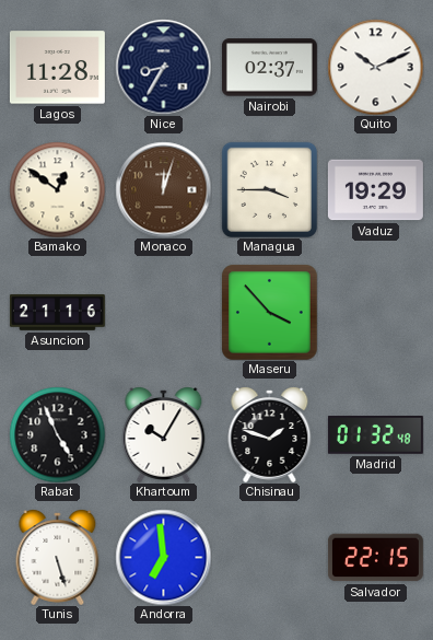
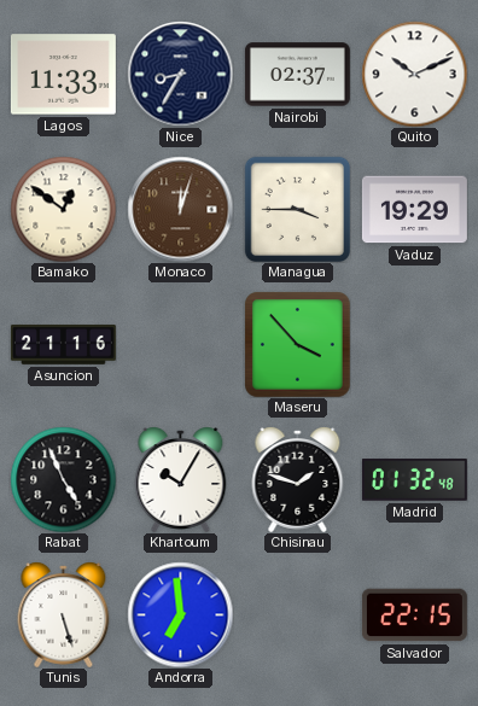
Lagos: 11:28 -> 11:33 (63, 75)
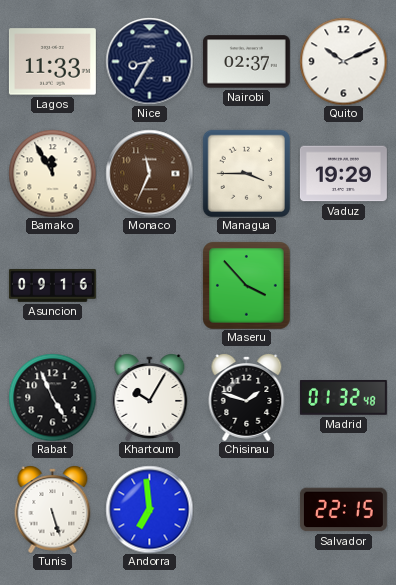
Bamako: 12:51 -> 11:55 (52, 173)
Monaco: 12:03 -> 11:34 (149, 173)
Asuncion: 21:16 -> 09:16 (52, 285)
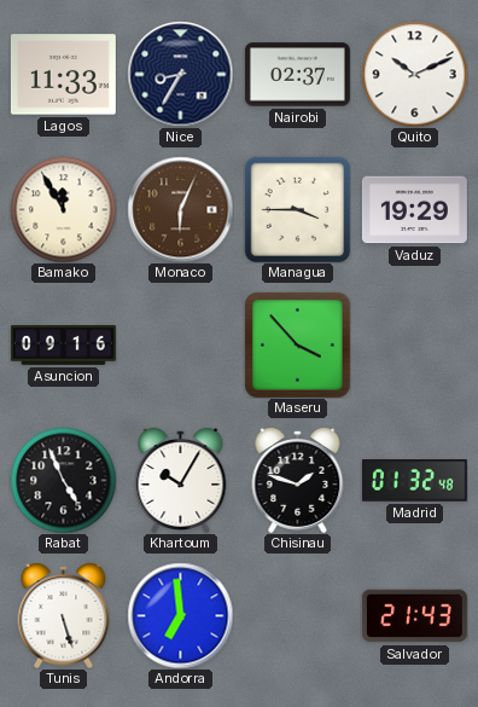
Monaco: 11:34 -> 6:04 (180, 209)
Salvador: 22:15 -> 21:43 (414, 616)
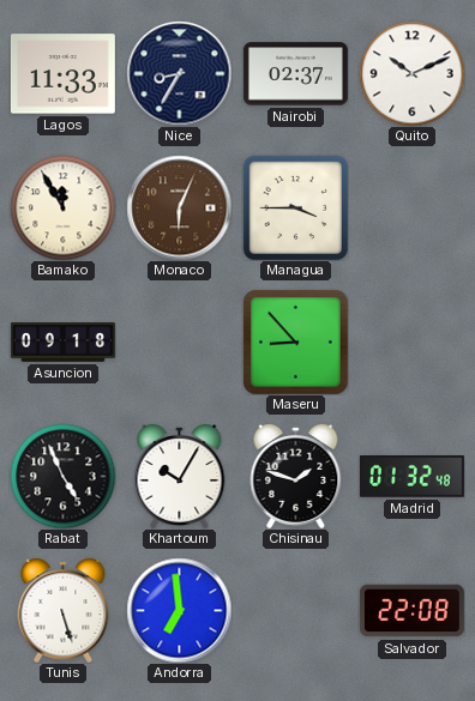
Vaduz: 19:29 -> none (414, 210)
Asuncion: 09:16 -> 09:18 (62, 342)
Maseru: 3:53 -> 8:53 (296, 343)
Salvador: 21:43 -> 22:08 (411, 611)
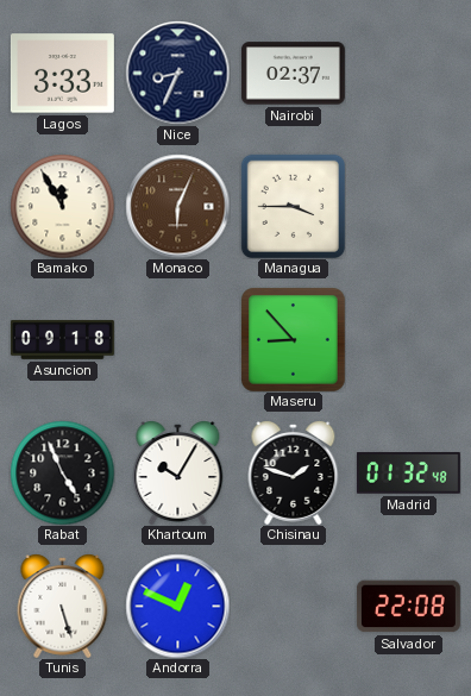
Lagos: 11:33 -> 3:33 (62, 74)
Nice: 8:35 -> 8:34 (177, 73)
Quito: 10:11 -> none (411, 73)
Andorra: 6:59 -> 12:49 (177, 606)
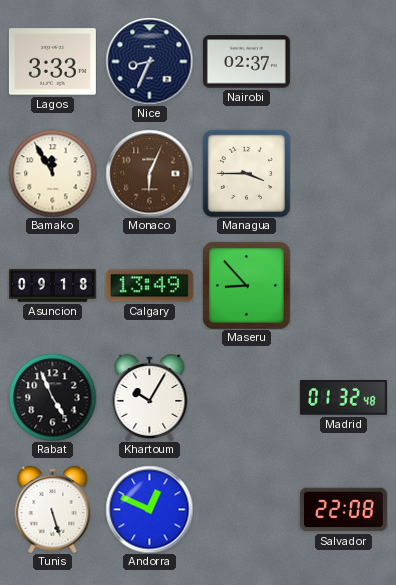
Calgary: none -> 13:49 (149, 286)
Chisinau: 1:48 -> none (294, 474)
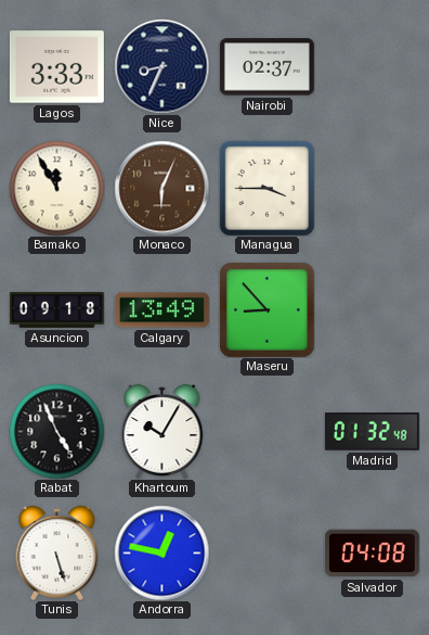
Andorra: 12:49 -> 12:47 (161, 553)
Salvador: 22:08 -> 04:08 (372, 554)
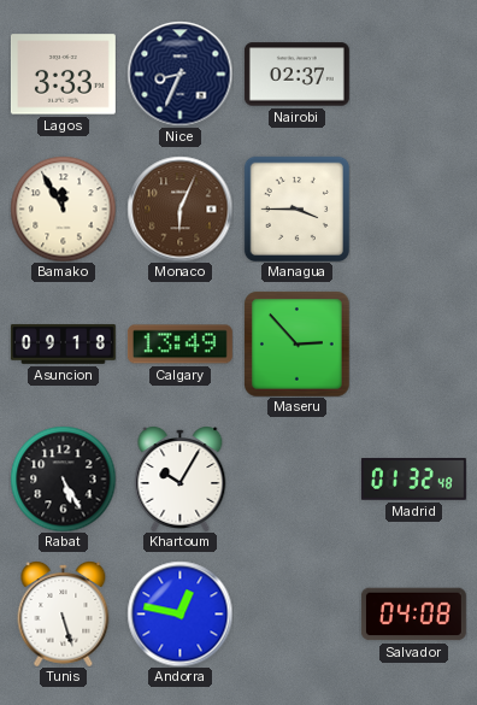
Maseru: 8:53 -> 2:53 (298, 345)
Rabat: 4:56 -> 5:25 (63, 478)
